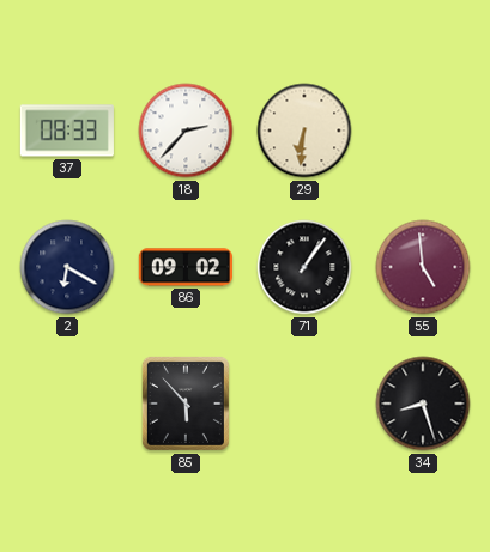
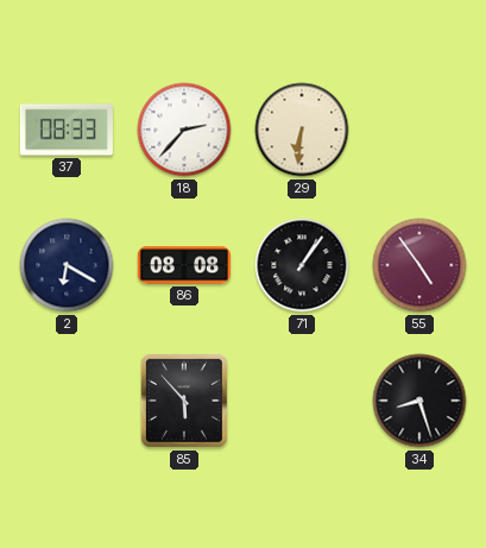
86: 09:02 -> 08:08 (183, 265)
55: 4:59 -> 4:54 (419, 265)
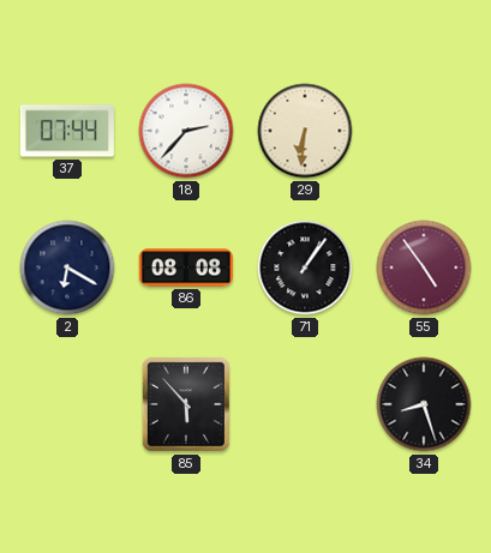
37: 08:33 -> 07:44 (67, 131)
